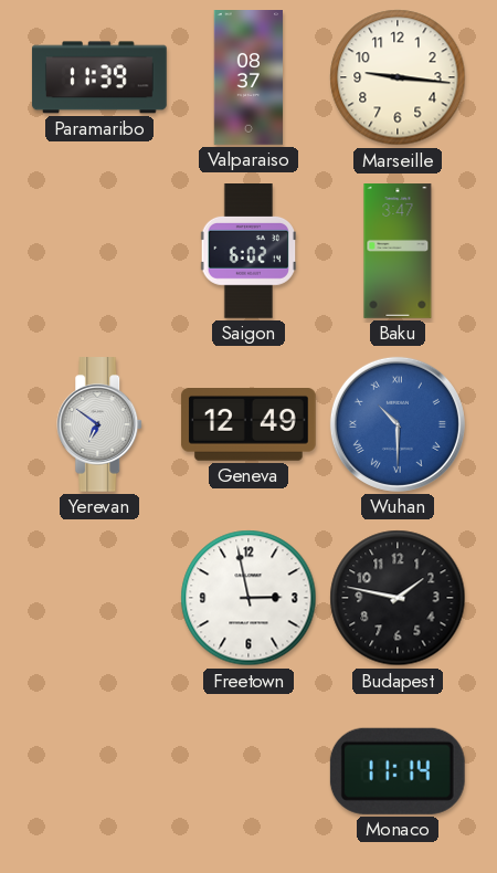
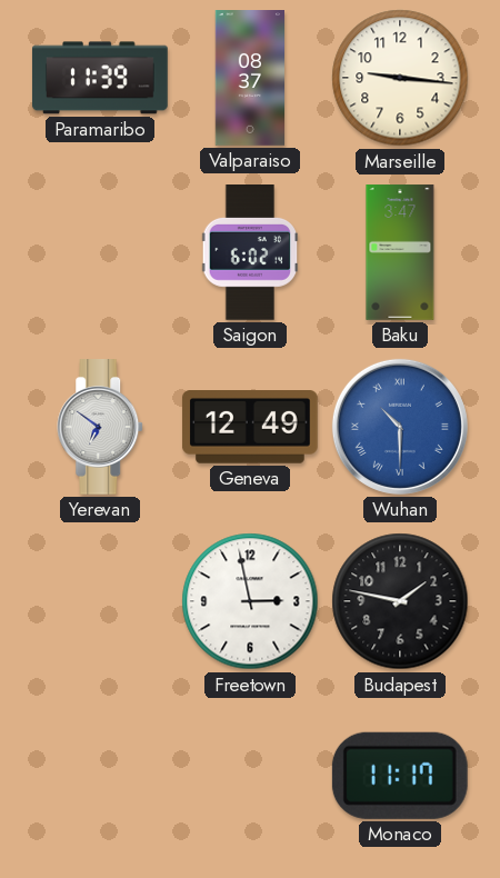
Monaco: 11:14 -> 11:17 (400, 776)
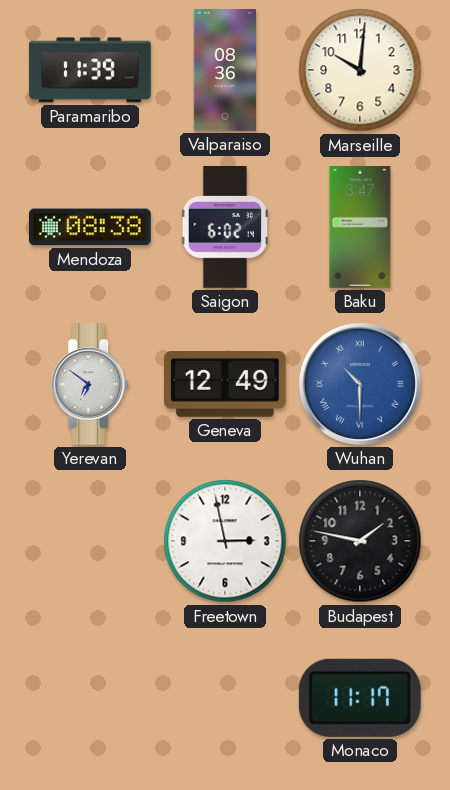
Valparaiso: 08:37 -> 08:36 (224, 70)
Marseille: 9:16 -> 10:01 (360, 70)
Mendoza: none -> 08:38 (90, 227)
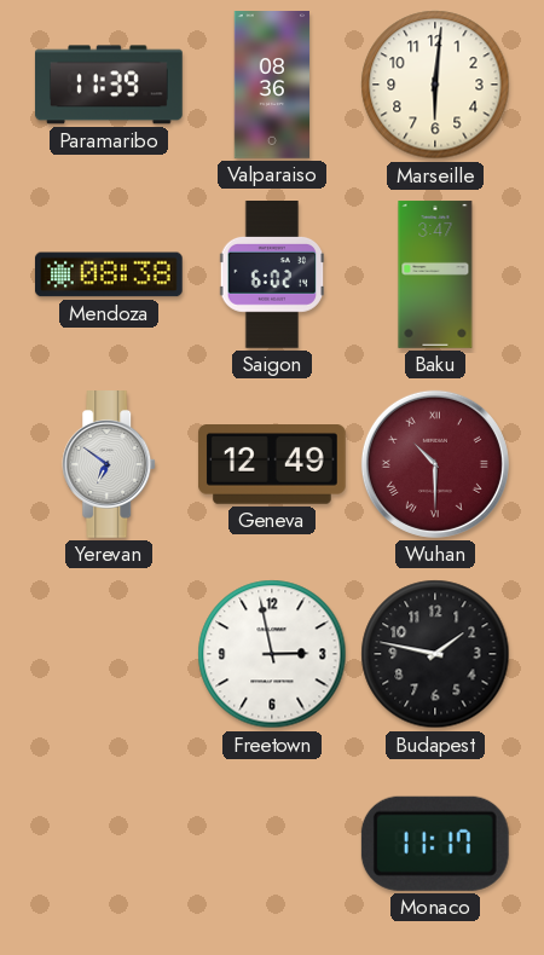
Marseille: 10:01 -> 6:01 (435, 85)
Wuhan dial: blue -> burgundy (435, 464)
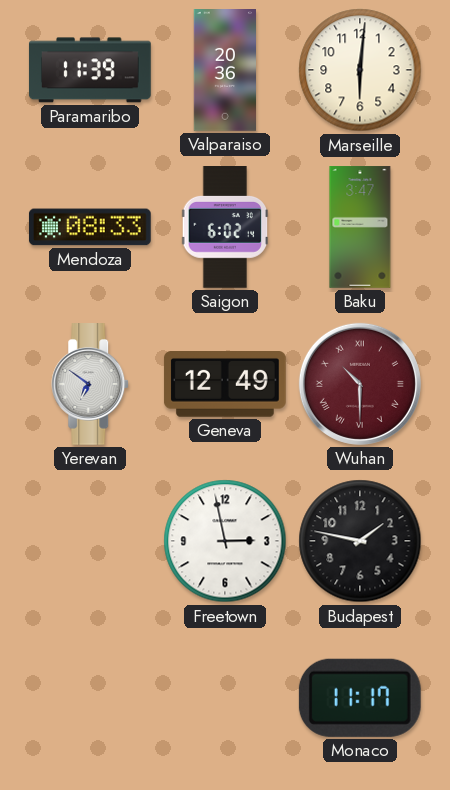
Valparaiso: 08:36 -> 20:36 (224, 70)
Mendoza: 08:38 -> 08:33 (90, 227)
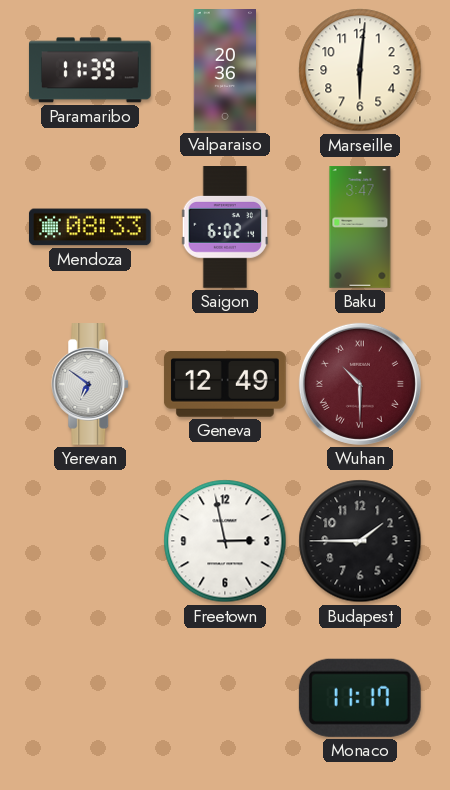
Budapest: 1:47 -> 1:45 (360, 541)
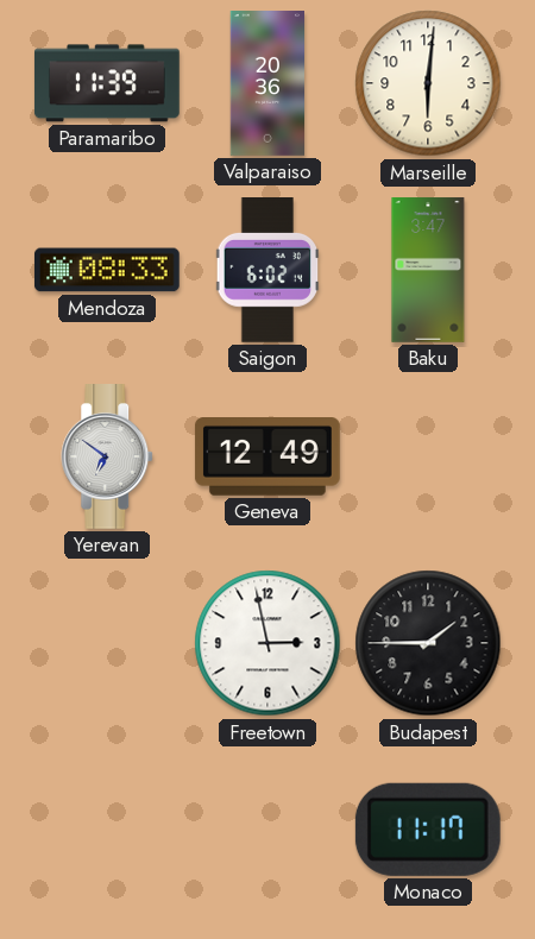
Wuhan: 10:30 -> none (360, 384)
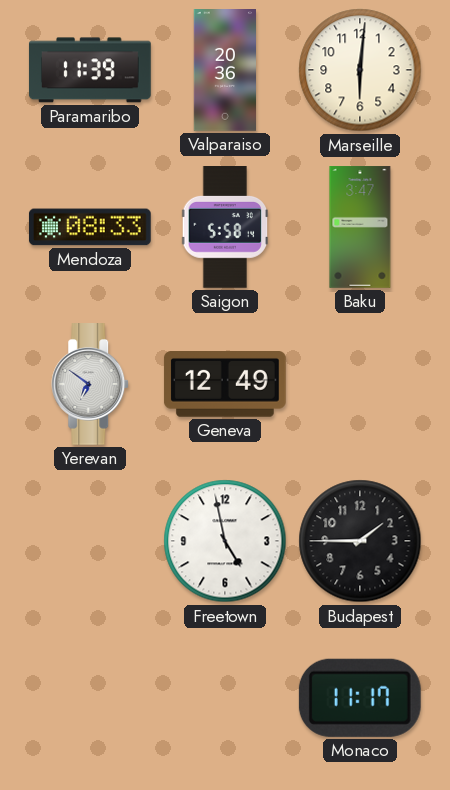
Saigon: 6:02 -> 5:58 (225, 228)
Freetown: 2:58 -> 4:58 (225, 541)
